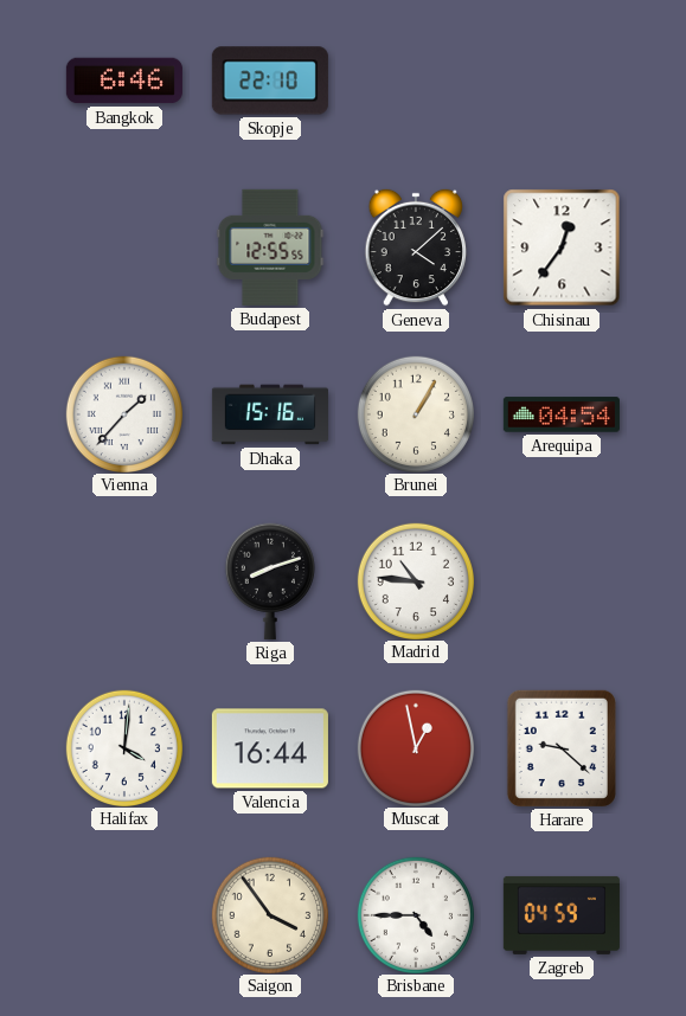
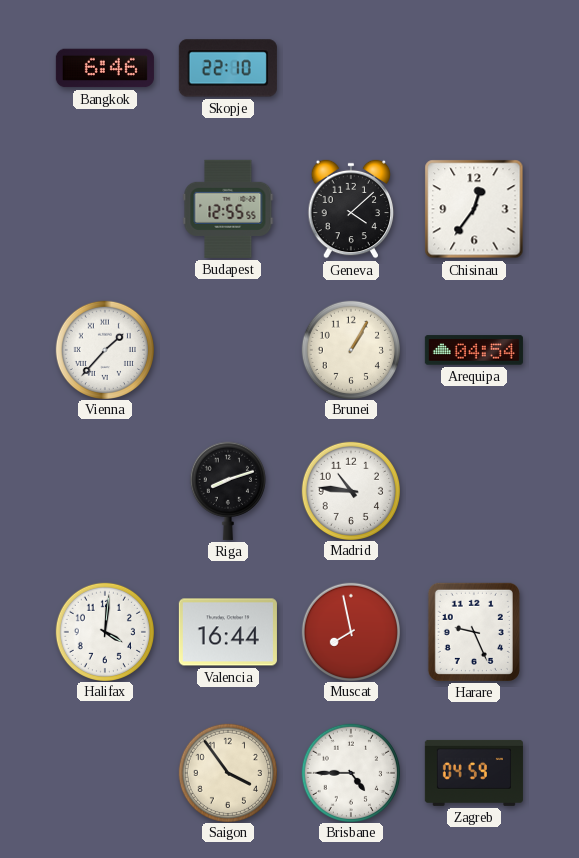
Dhaka: 15:16 -> none (270, 414)
Muscat: 12:58 -> 7:58 (350, 631)
Harare: 9:22 -> 9:26 (474, 632)
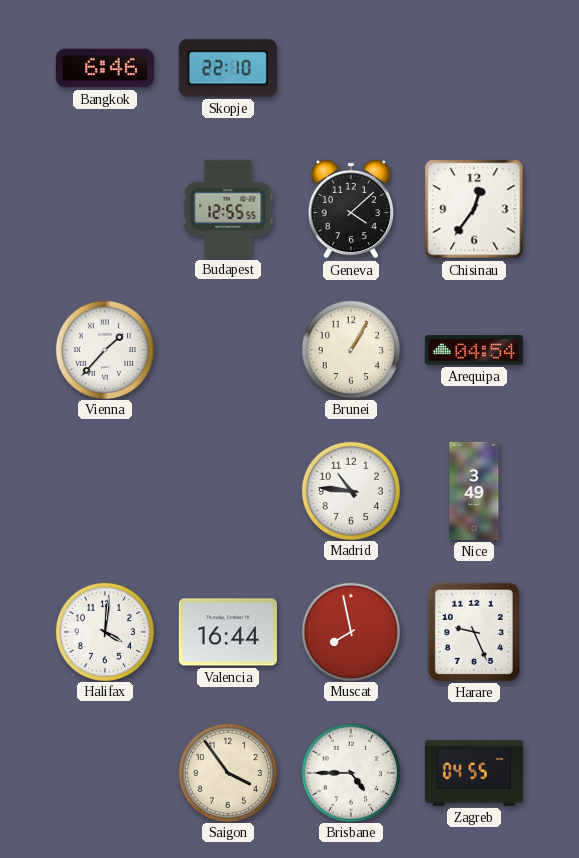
Riga: 8:12 -> none (228, 491)
Nice: none -> 3:49 (474, 491)
Zagreb: 04:59 -> 04:55 (474, 773)
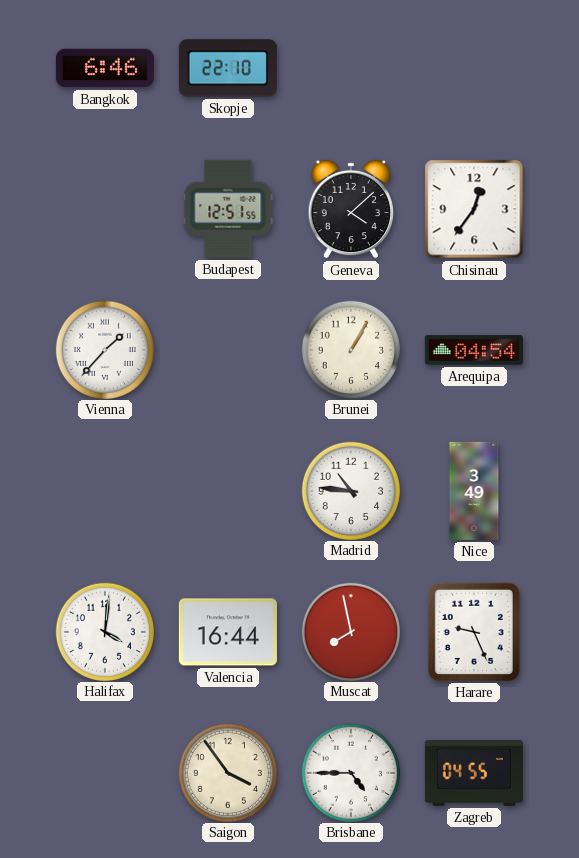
Budapest: 12:55 -> 12:51 (228, 209)
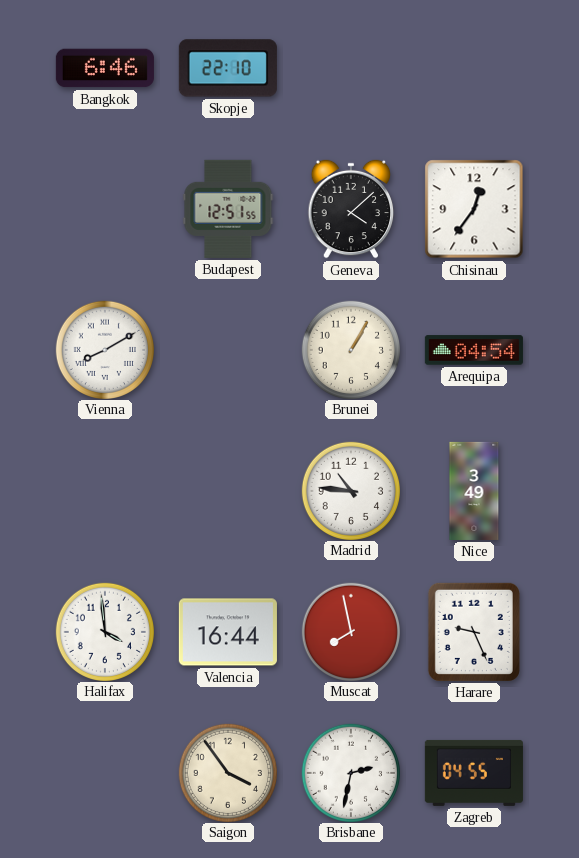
Vienna: 1:37 -> 8:10 (104, 349)
Halifax: 4:01 -> 3:59 (104, 631)
Brisbane: 4:45 -> 2:32 (350, 772)
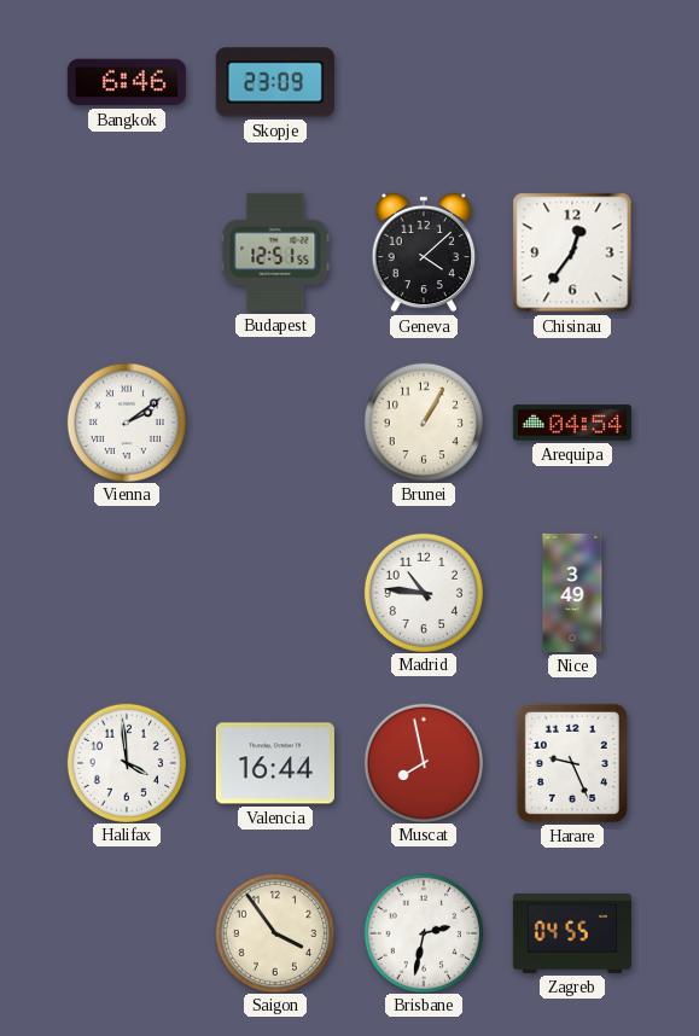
Skopje: 22:10 -> 23:09 (275, 82)
Vienna: 8:10 -> 2:09 (126, 421)
